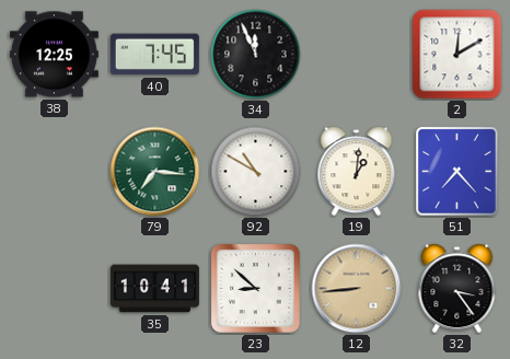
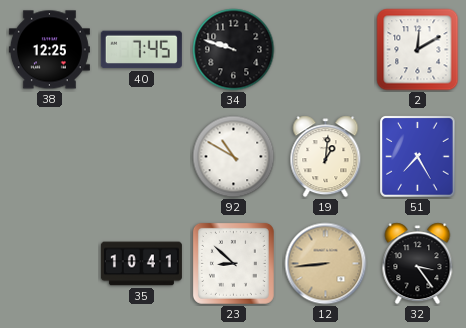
34: 11:56 -> 9:48 (234, 50)
79: 7:16 -> none (155, 172)
51: 7:23 -> 7:25 (418, 157)
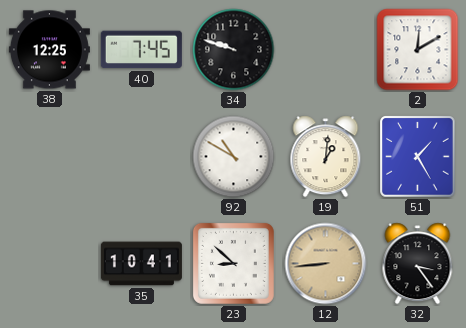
51: 7:25 -> 1:25 (418, 157)
